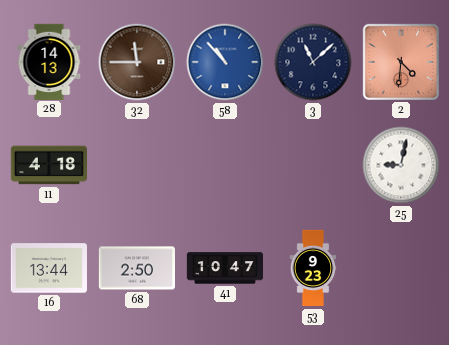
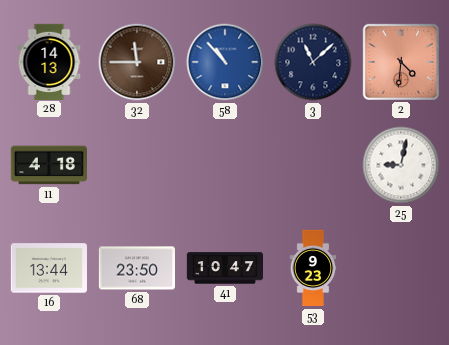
68: 2:50 -> 23:50 (137, 268)
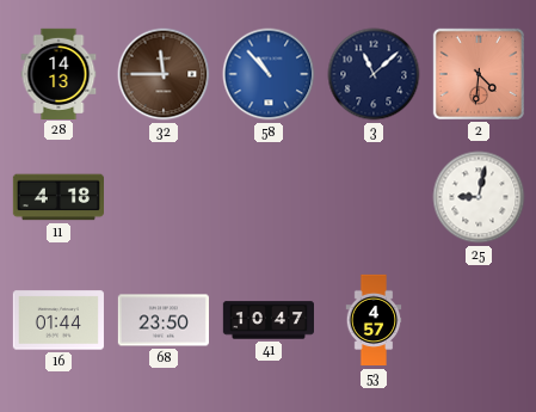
16: 13:44 -> 01:44 (58, 320)
53: 9:23 -> 4:57 (374, 320)
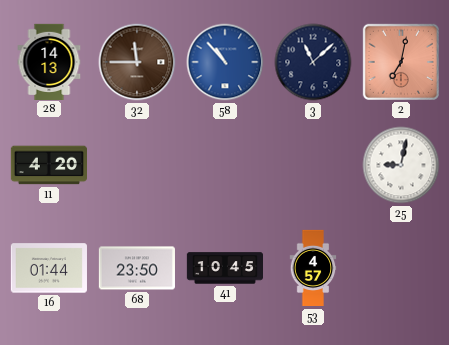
2: 4:31 -> 7:02 (401, 62)
11: 4:18 -> 4:20 (48, 165)
41: 10:47 -> 10:45 (224, 268)
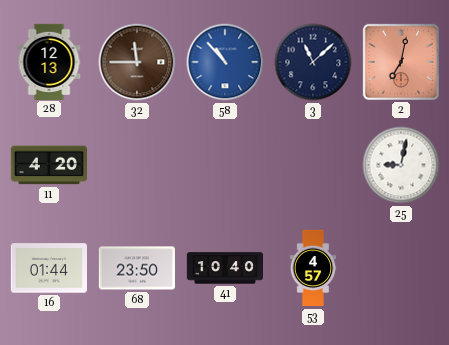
28: 14:13 -> 12:13 (49, 61)
41: 10:45 -> 10:40 (224, 268)
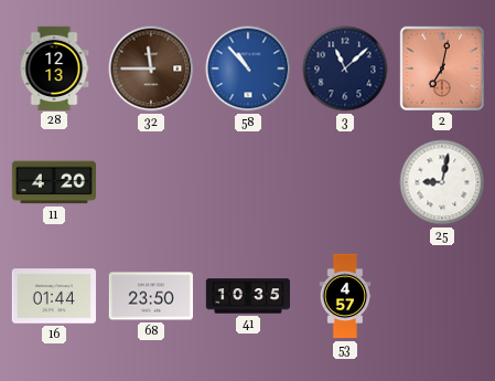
41: 10:40 -> 10:35 (247, 296)
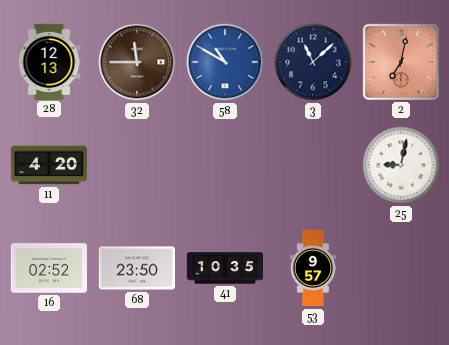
58: 10:53 -> 10:50 (225, 62)
16: 01:44 -> 02:52 (49, 268)
53: 4:57 -> 9:57 (313, 268)
